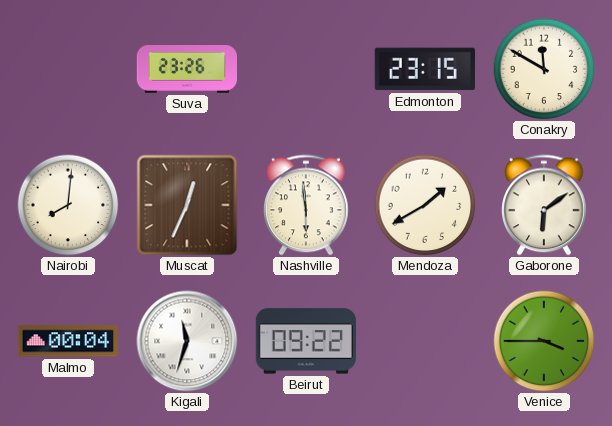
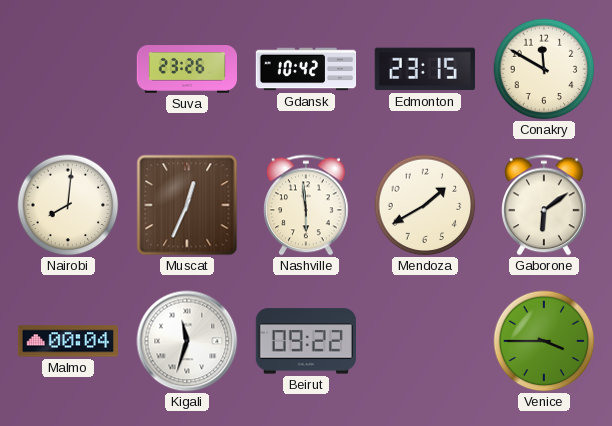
Gdansk: none -> 10:42 (306, 69)
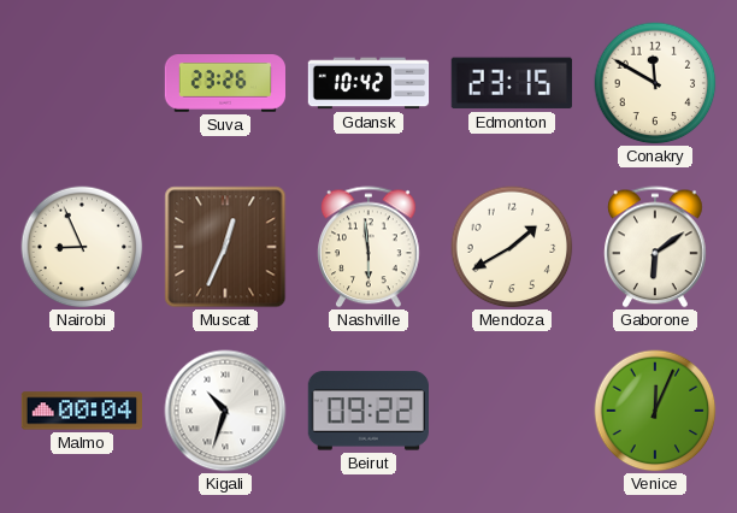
Nairobi: 8:01 -> 8:56 (82, 247)
Kigali: 11:33 -> 10:33 (225, 411)
Venice: 3:45 -> 12:04 (655, 411)
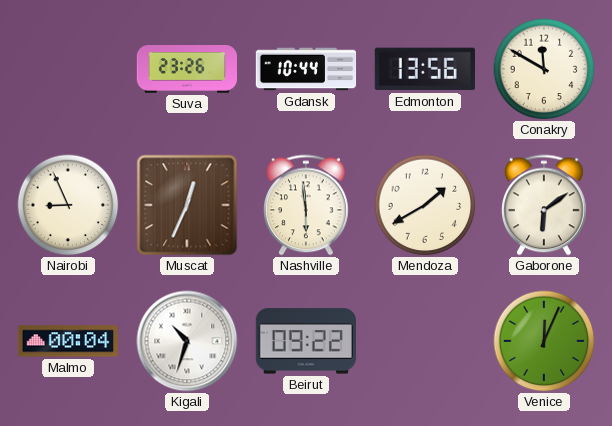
Gdansk: 10:42 -> 10:44 (306, 69)
Edmonton: 23:15 -> 13:56 (425, 69)
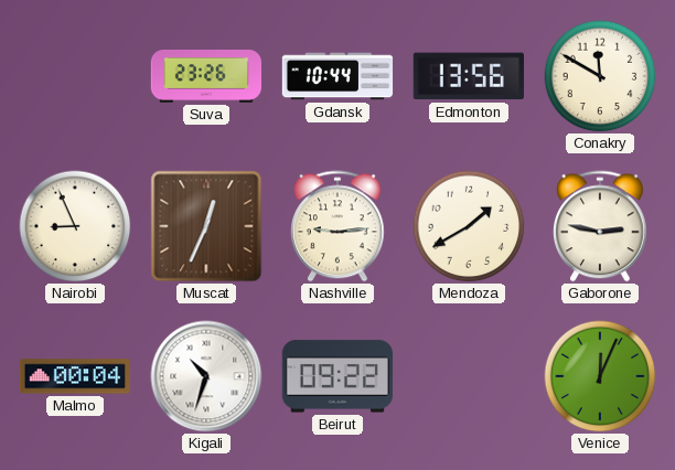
Nashville: 5:59 -> 9:14 (339, 226)
Gaborone: 6:09 -> 2:47 (601, 226)
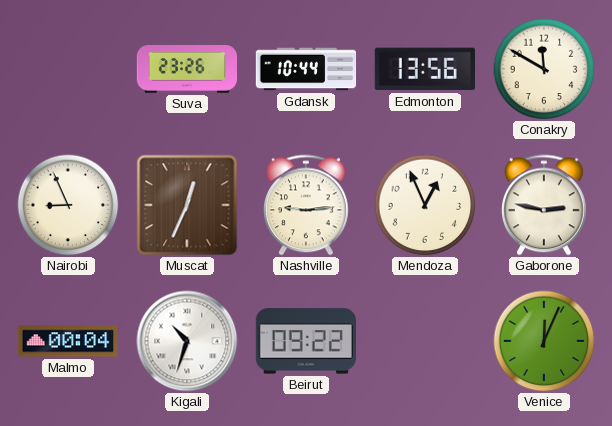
Mendoza: 1:40 -> 12:56 (425, 205)
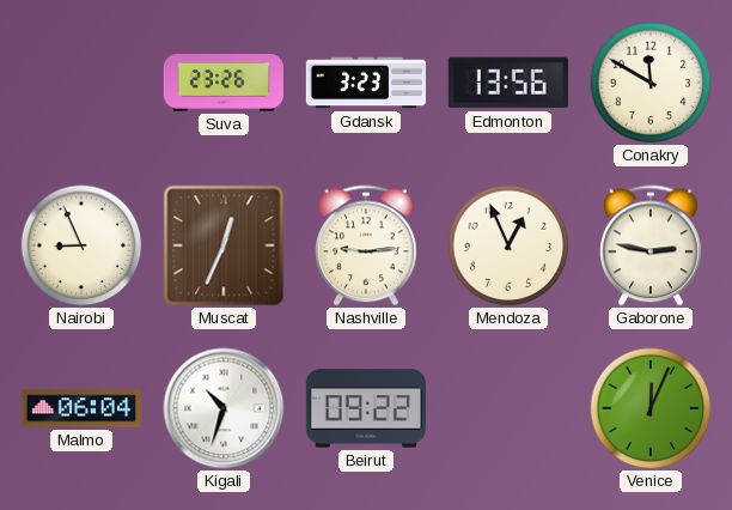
Gdansk: 10:44 -> 3:23 (366, 83)
Malmo: 00:04 -> 06:04 (80, 408)
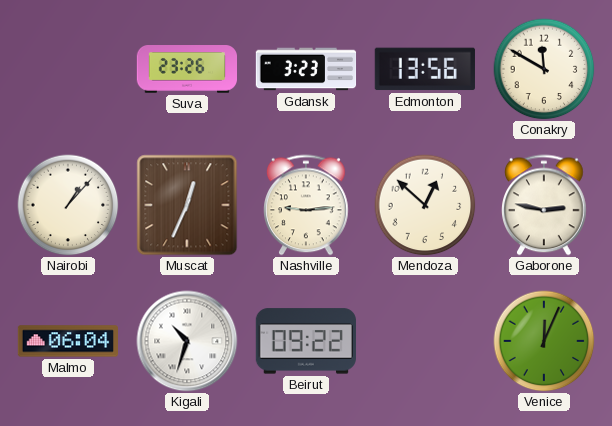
Nairobi: 8:56 -> 1:07 (68, 205)
Mendoza: 12:56 -> 12:52 (425, 205)
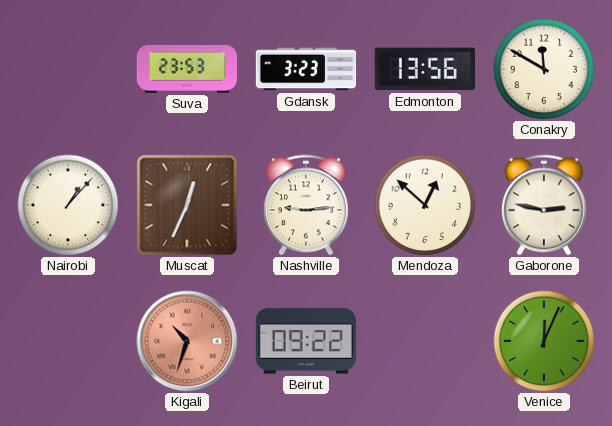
Suva: 23:26 -> 23:53 (187, 69)
Malmo: 06:04 -> none (67, 341)
Kigali dial: white -> salmon (187, 341)
